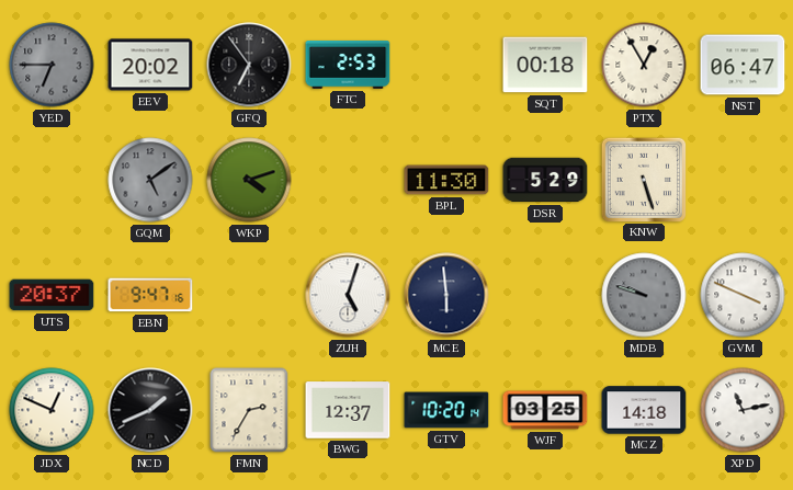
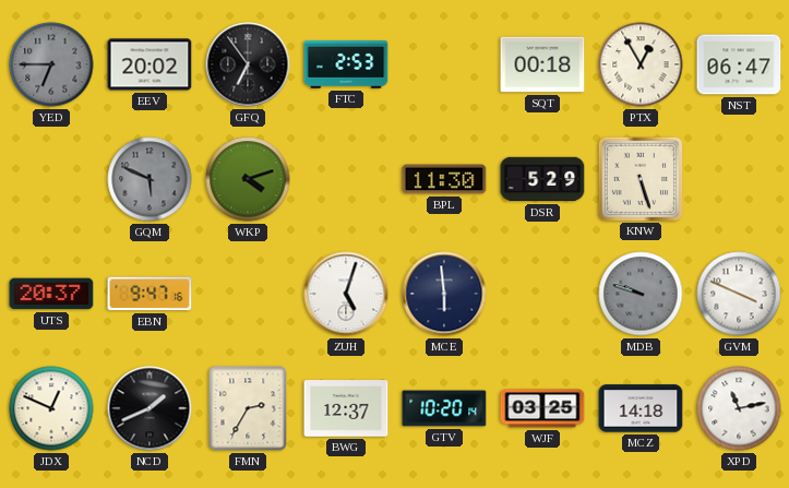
GQM: 5:09 -> 5:49 (150, 179)
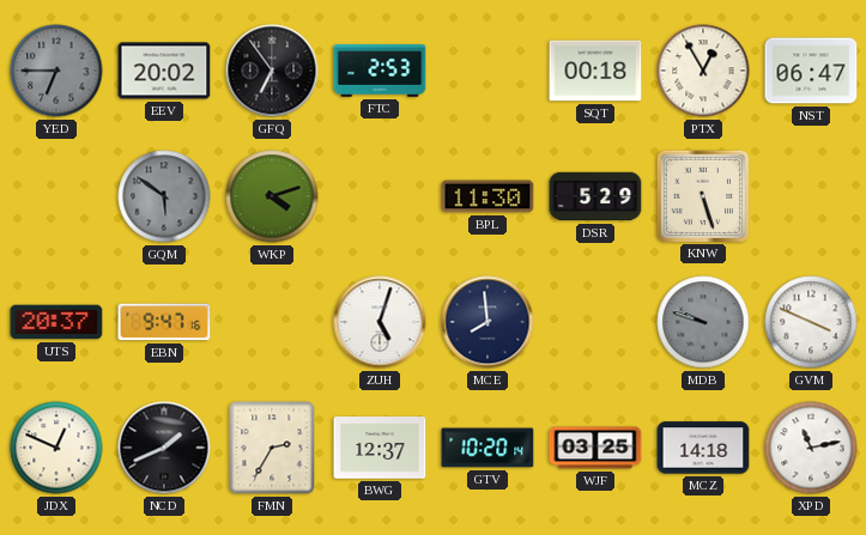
GQM: 5:49 -> 5:51 (164, 196)
MCE: 5:59 -> 7:59 (487, 322)
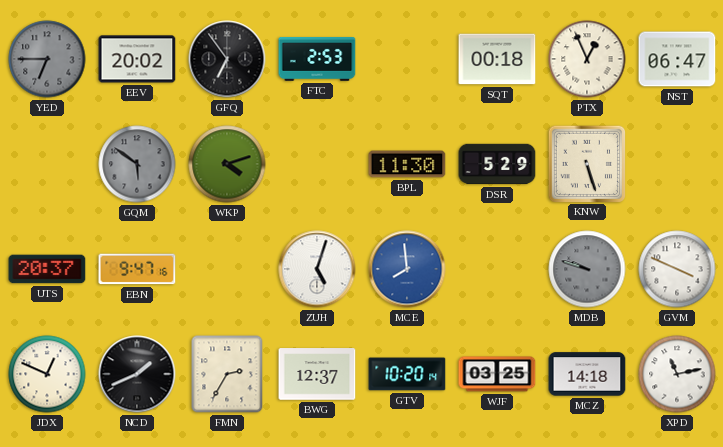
PTX: 12:55 -> 12:56 (587, 59)
MCE dial: navy -> blue (407, 269)
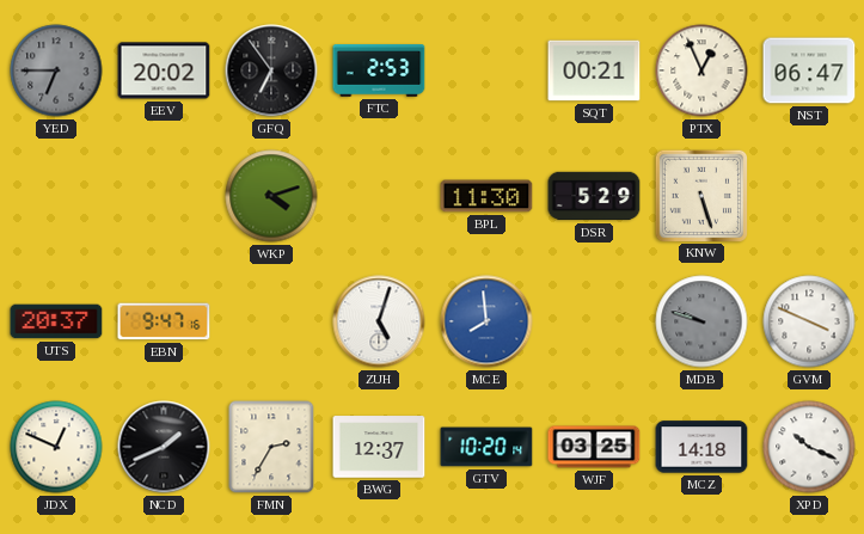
SQT: 00:18 -> 00:21 (594, 70)
GQM: 5:51 -> none (137, 164)
XPD: 11:13 -> 10:19 (809, 447)
